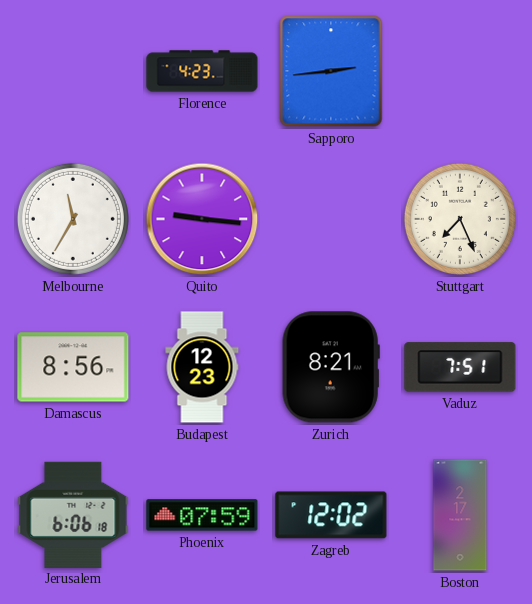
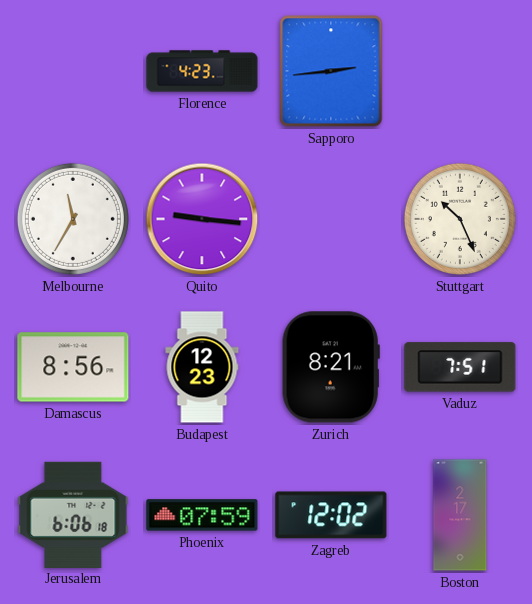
Stuttgart: 7:26 -> 10:26 (460, 219)
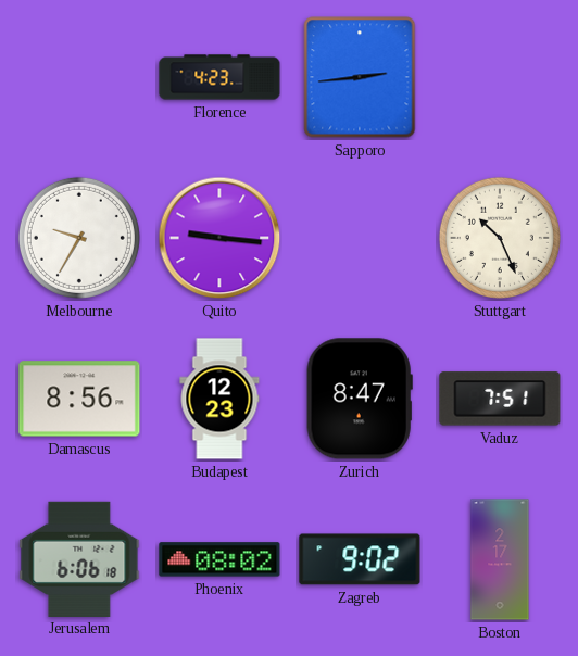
Melbourne: 11:35 -> 9:35 (79, 238)
Zurich: 8:21 -> 8:47 (360, 399)
Phoenix: 07:59 -> 08:02 (219, 559)
Zagreb: 12:02 -> 9:02 (360, 559)
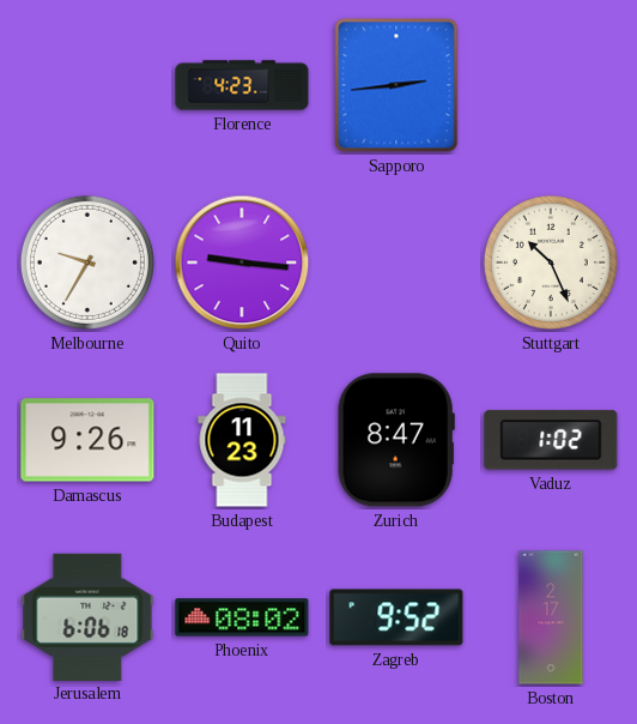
Damascus: 8:56 -> 9:26 (87, 440)
Budapest: 12:23 -> 11:23 (242, 440)
Vaduz: 7:51 -> 1:02 (551, 440)
Zagreb: 9:02 -> 9:52 (396, 617)
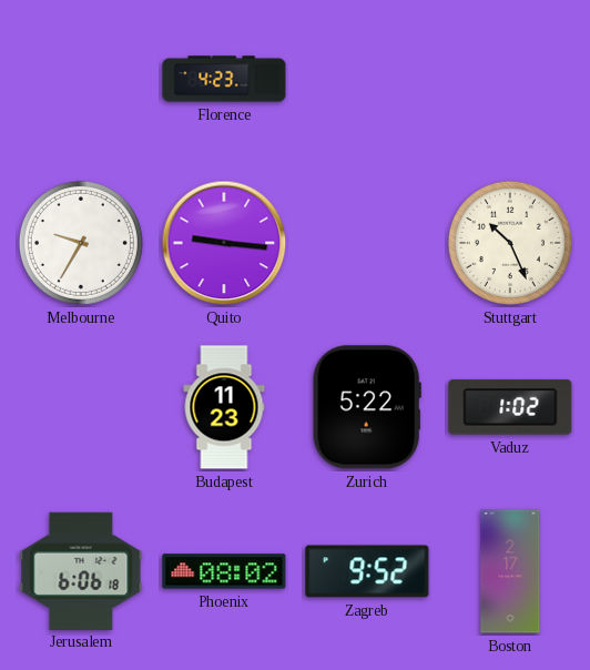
Sapporo: 2:44 -> none (396, 85)
Damascus: 9:26 -> none (87, 440)
Zurich: 8:47 -> 5:22 (367, 407)
